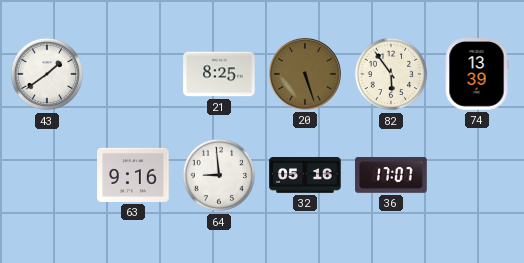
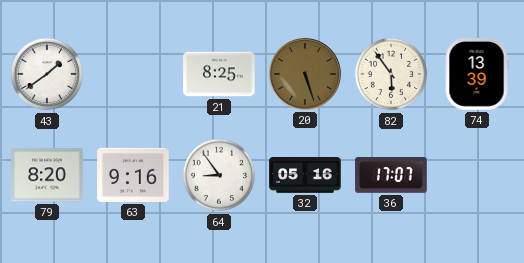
79: none -> 8:20 (47, 175)
64: 8:59 -> 8:54 (219, 175)
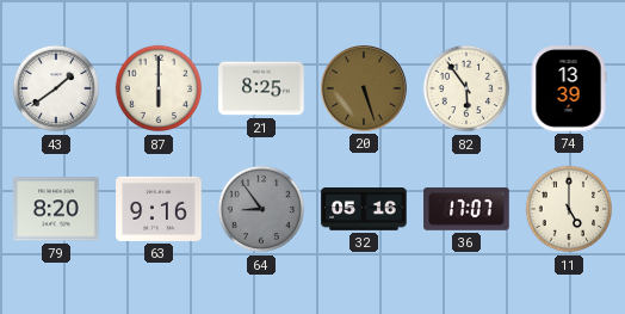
87: none -> 6:00 (159, 88)
64 dial: white -> grey (261, 209)
11: none -> 5:00 (569, 209)
